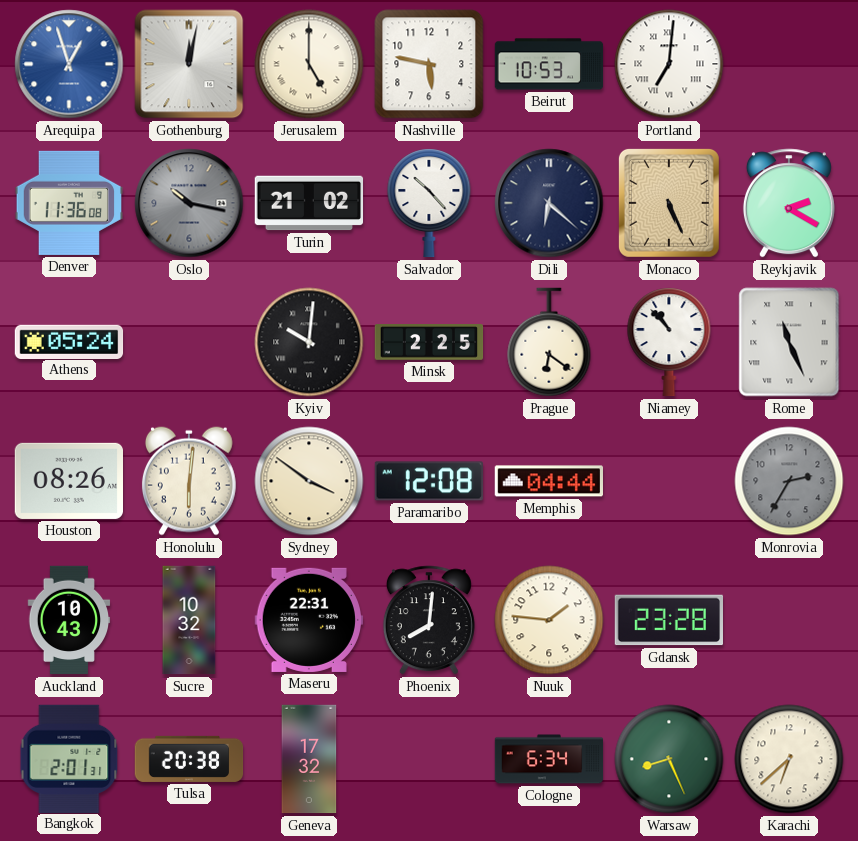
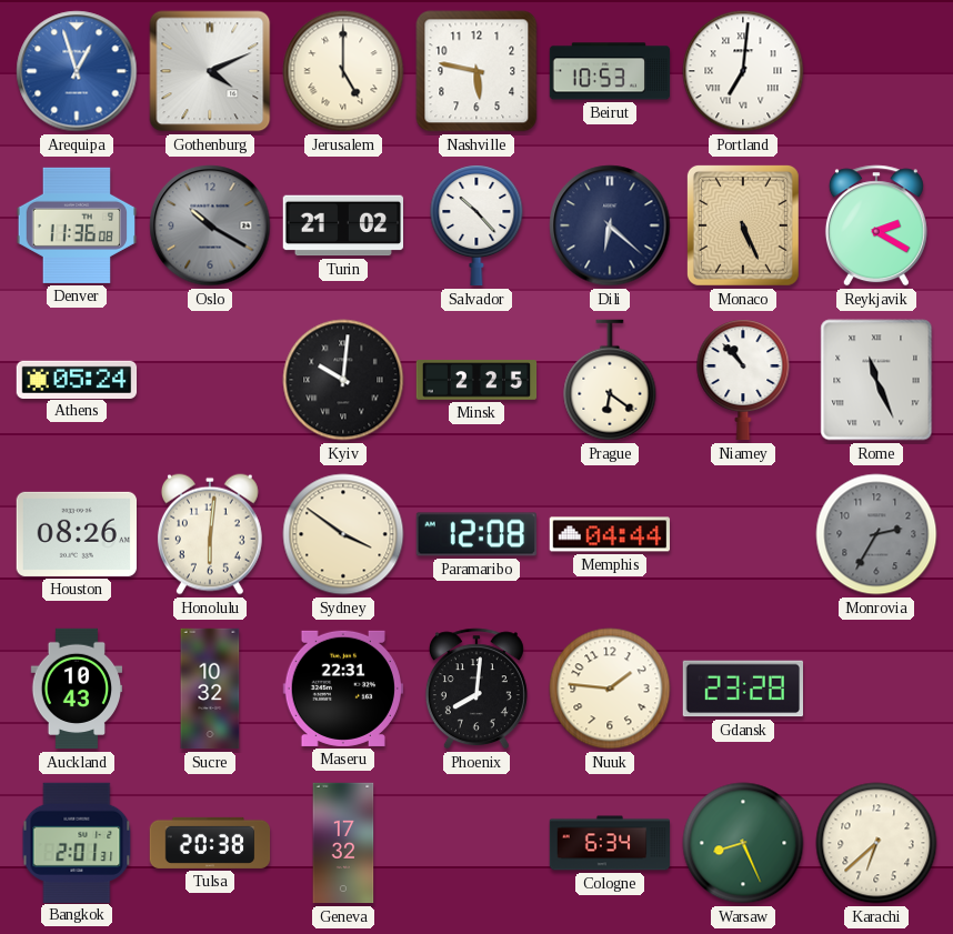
Gothenburg: 12:02 -> 4:11 (210, 71)
Oslo: 10:17 -> 10:20 (210, 225)
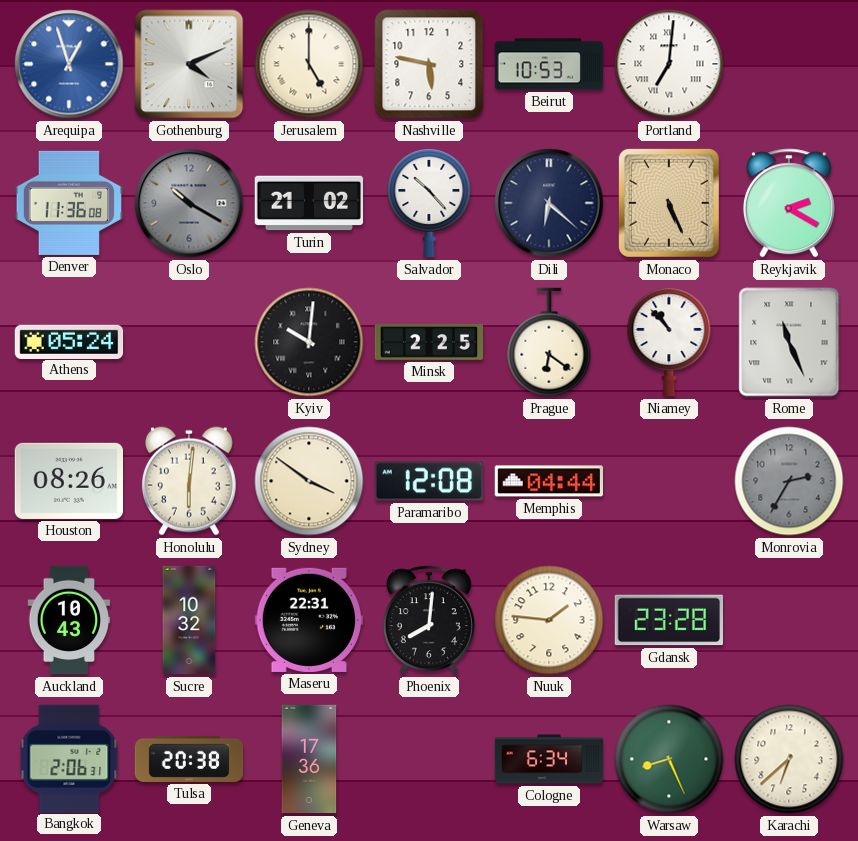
Bangkok: 2:01 -> 2:06 (69, 758)
Geneva: 17:32 -> 17:36 (309, 759)
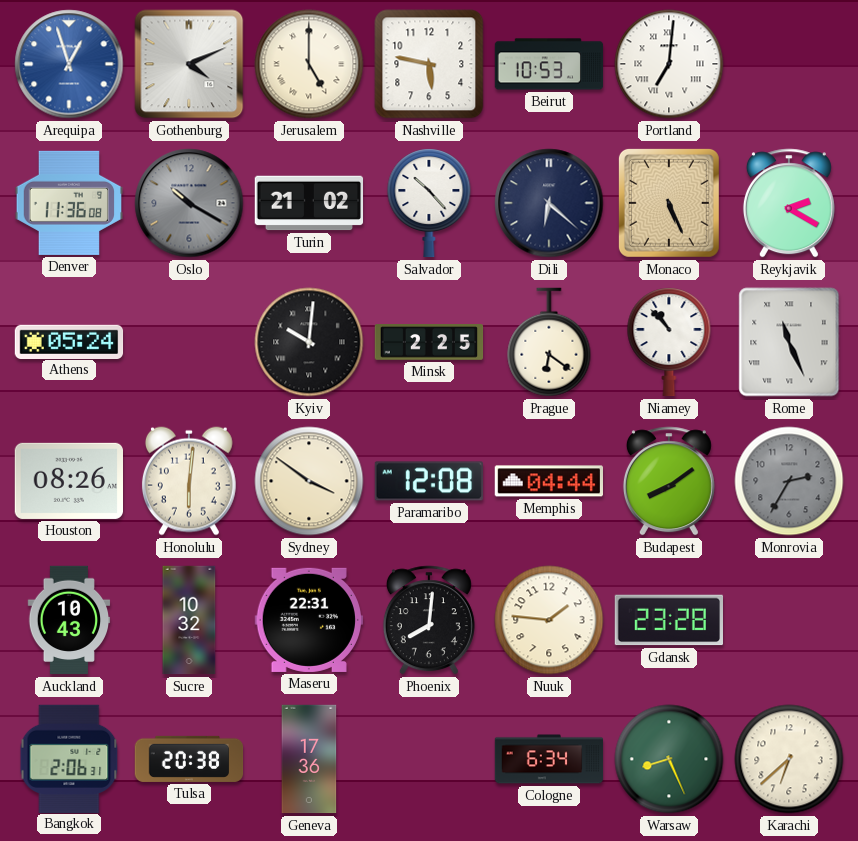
Budapest: none -> 8:09 (669, 481)
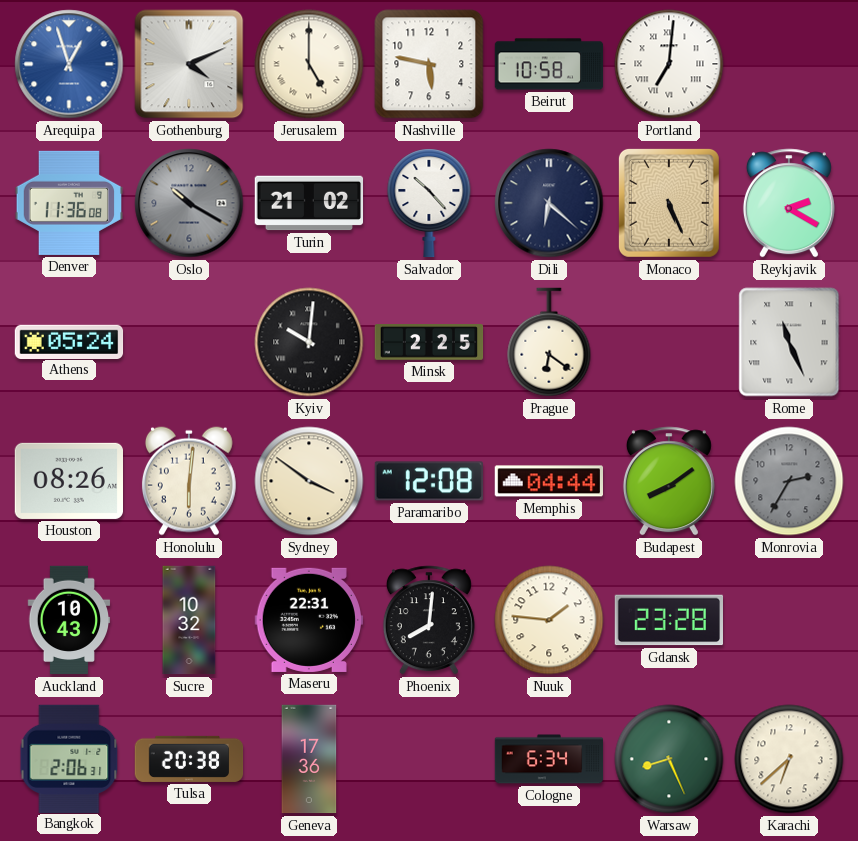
Beirut: 10:53 -> 10:58 (549, 64)
Niamey: 10:53 -> none (669, 342)
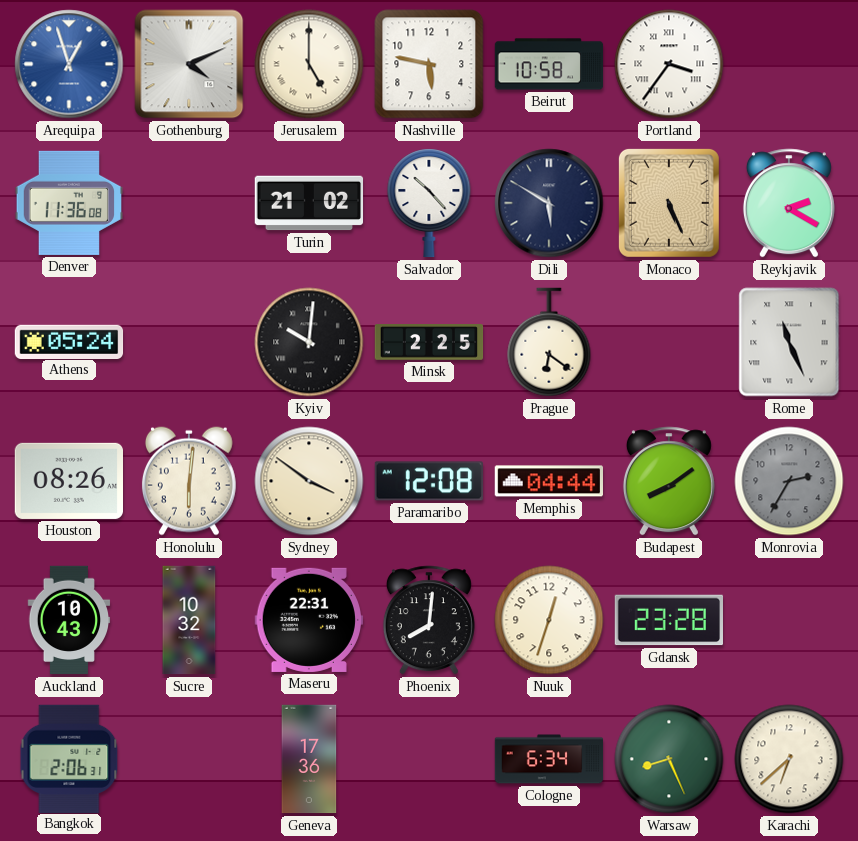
Portland: 7:01 -> 3:36 (669, 64)
Oslo: 10:20 -> none (189, 203)
Dili: 6:22 -> 5:50 (549, 203)
Nuuk: 1:46 -> 12:33 (549, 620)
Tulsa: 20:38 -> none (189, 759)
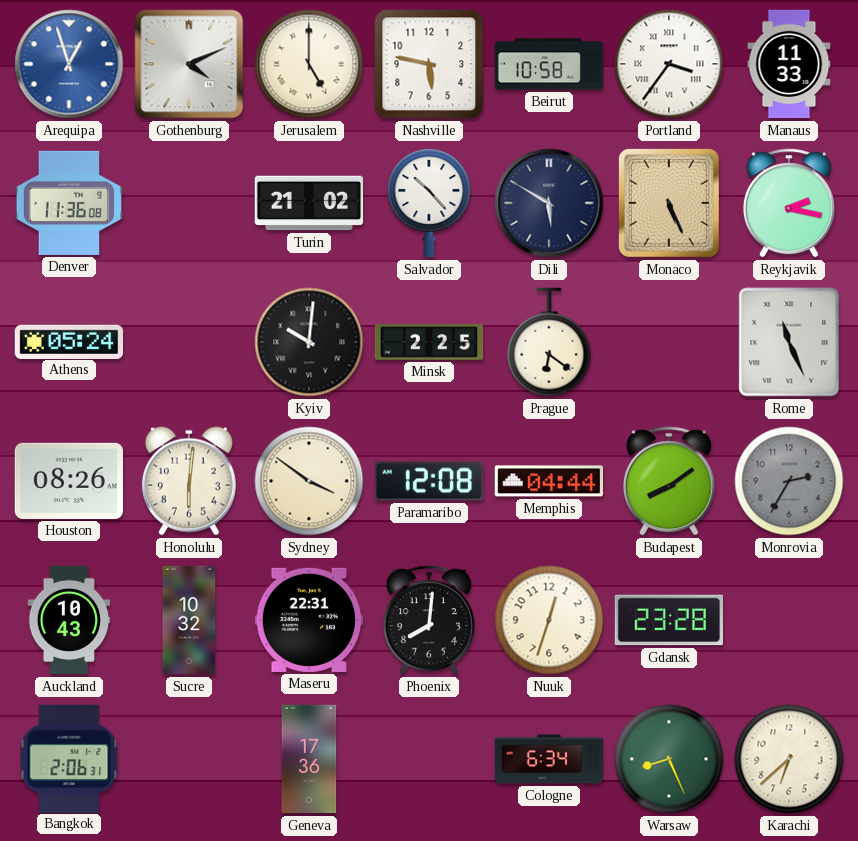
Manaus: none -> 11:33 (789, 64)
Reykjavik: 2:20 -> 2:17 (789, 203)
